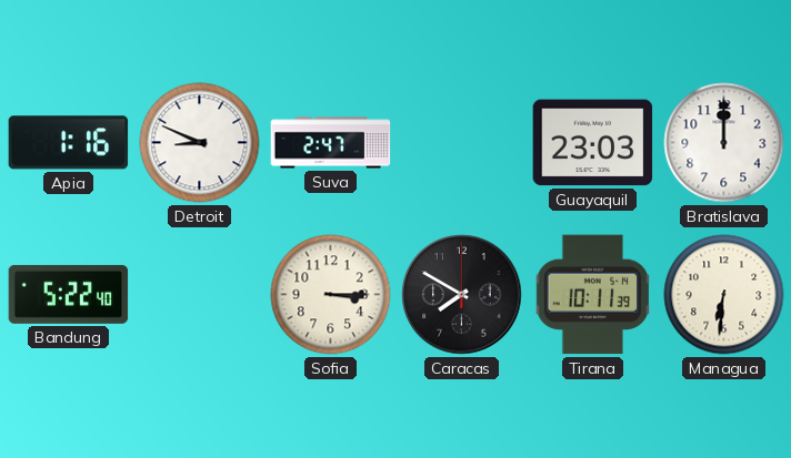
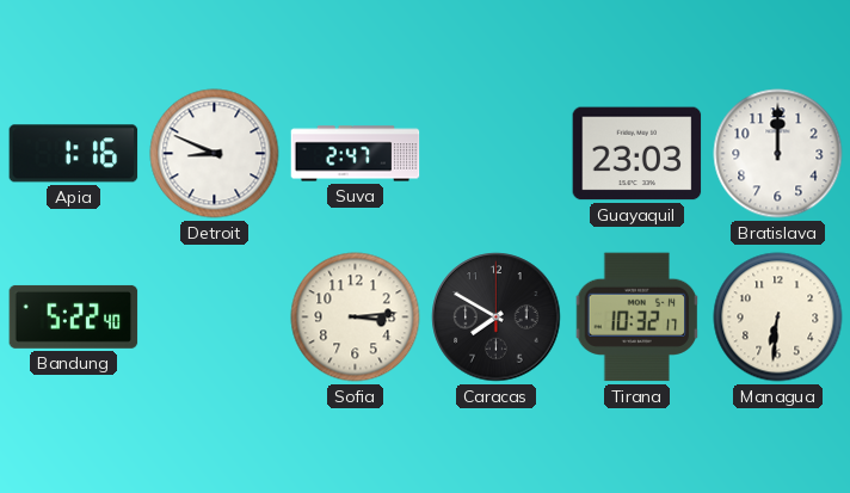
Sofia: 3:15 -> 3:14 (356, 318)
Tirana: 10:11 -> 10:32 (637, 318)
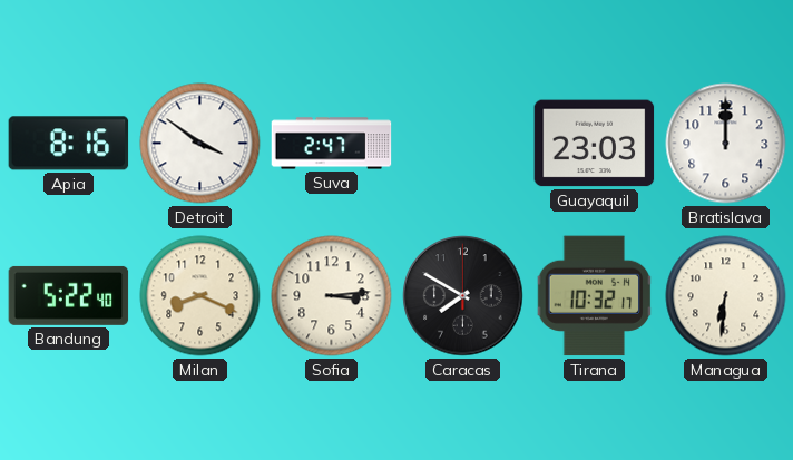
Apia: 1:16 -> 8:16 (69, 144)
Detroit: 8:49 -> 3:51 (200, 144)
Milan: none -> 8:19 (200, 296)
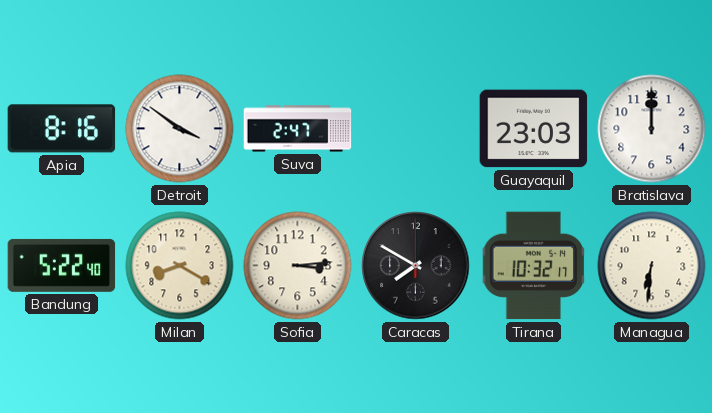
Milan: 8:19 -> 8:20 (180, 266)
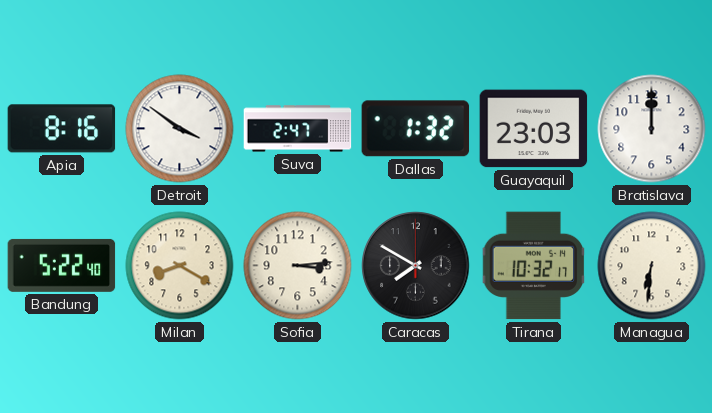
Dallas: none -> 1:32 (416, 129)
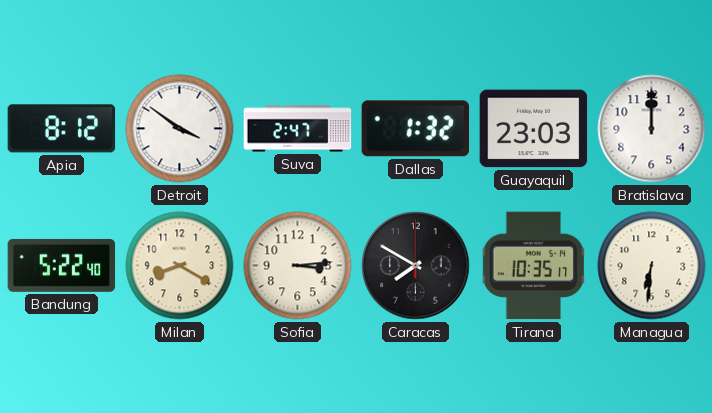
Apia: 8:16 -> 8:12 (62, 129)
Tirana: 10:32 -> 10:35 (534, 266)
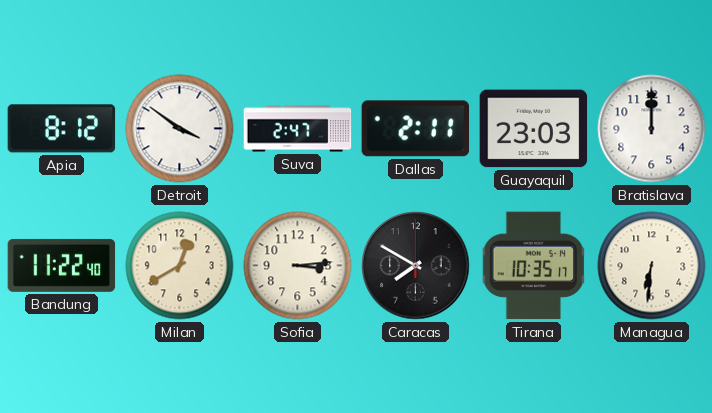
Dallas: 1:32 -> 2:11 (416, 129)
Bandung: 5:22 -> 11:22 (62, 265)
Milan: 8:20 -> 12:40 (180, 266)
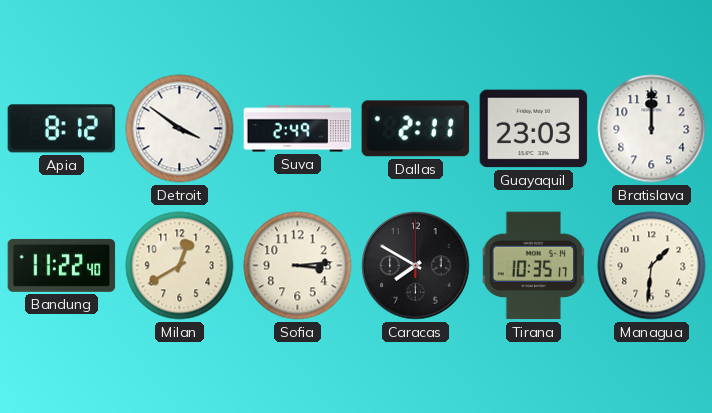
Suva: 2:47 -> 2:49 (298, 129)
Managua: 6:31 -> 1:31 (652, 266)
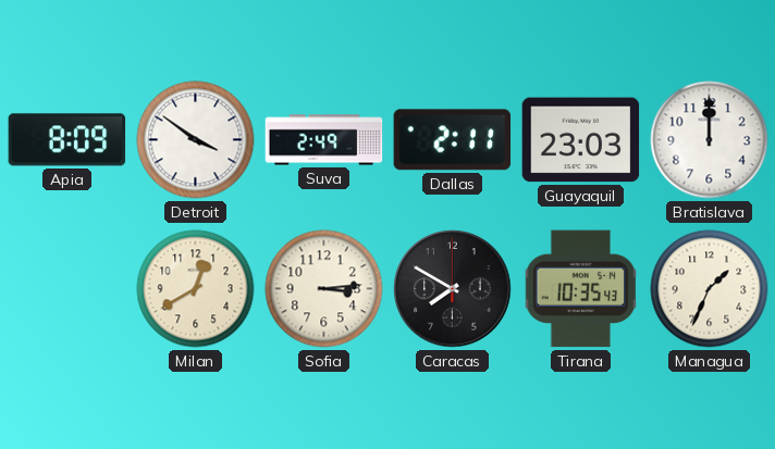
Apia: 8:12 -> 8:09 (67, 140)
Bandung: 11:22 -> none (62, 265)
Tirana: 10:35:17 -> 10:35:43 (581, 289)
Managua: 1:31 -> 1:34 (710, 289)
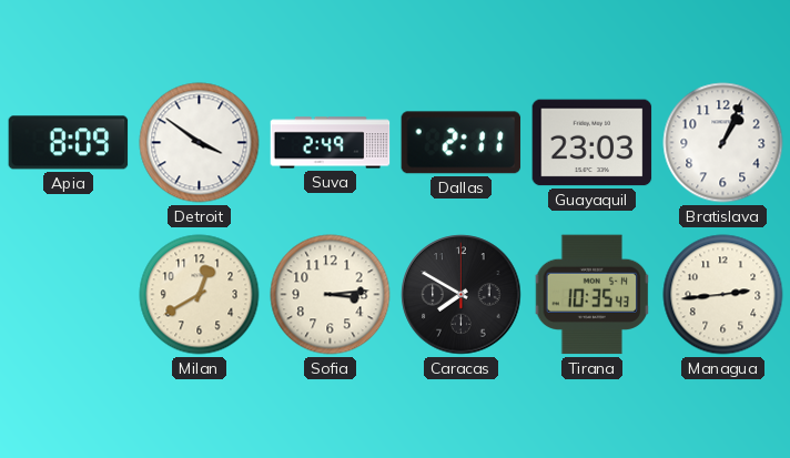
Bratislava: 12:00 -> 1:04 (723, 143)
Managua: 1:34 -> 2:44 (723, 295)
